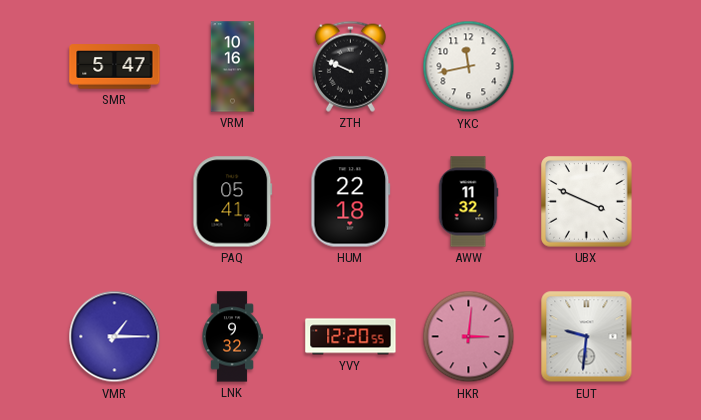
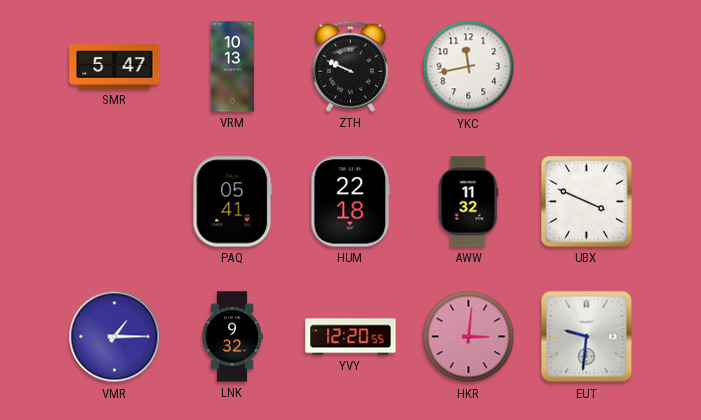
VRM: 10:16 -> 10:13 (233, 67)
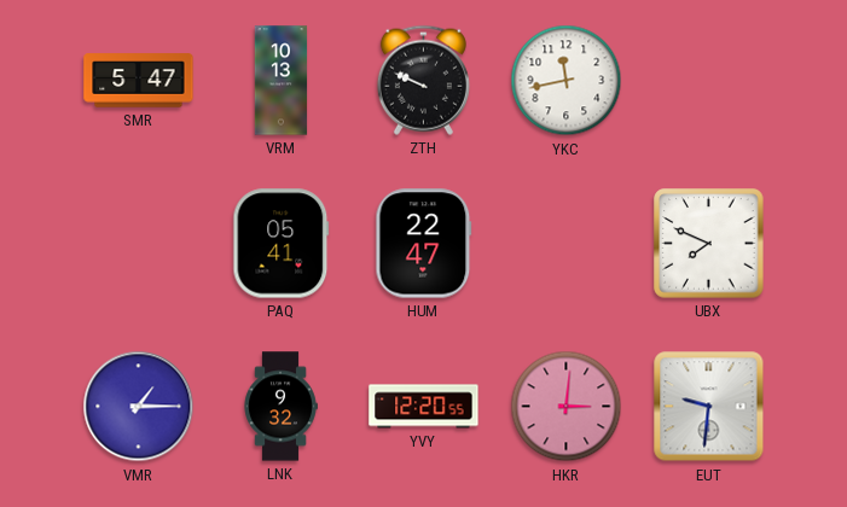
HUM: 22:18 -> 22:47 (424, 244)
AWW: 11:32 -> none (468, 202)
UBX: 3:49 -> 7:49 (709, 244)
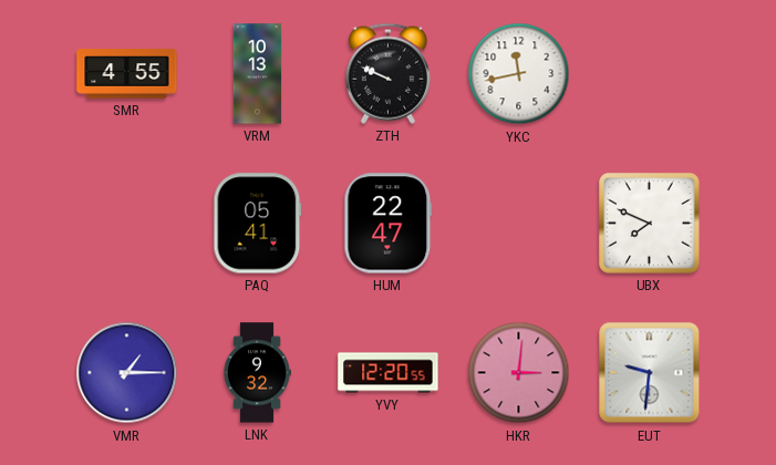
SMR: 5:47 -> 4:55 (127, 74)
